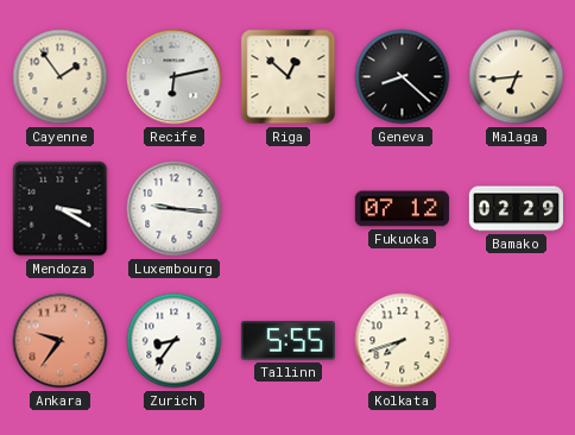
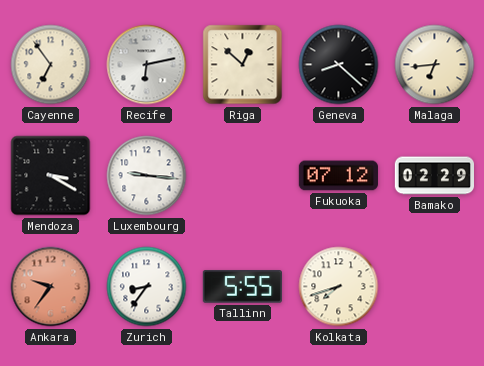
Cayenne: 1:54 -> 6:54 (51, 65)
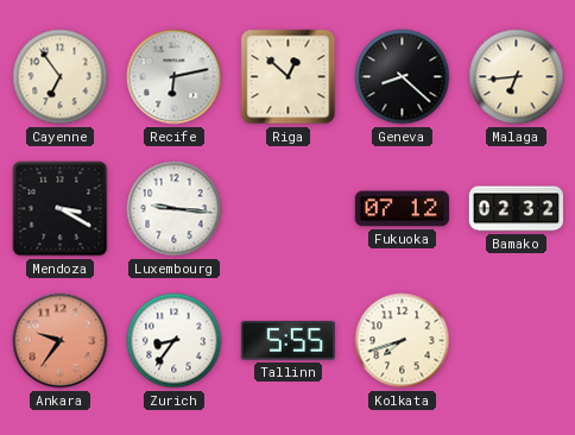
Bamako: 02:29 -> 02:32 (516, 209)
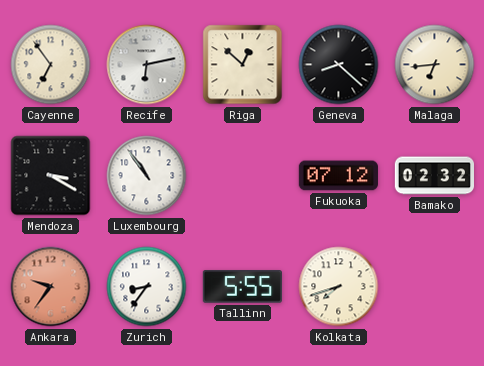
Luxembourg: 9:16 -> 10:54 (147, 176)
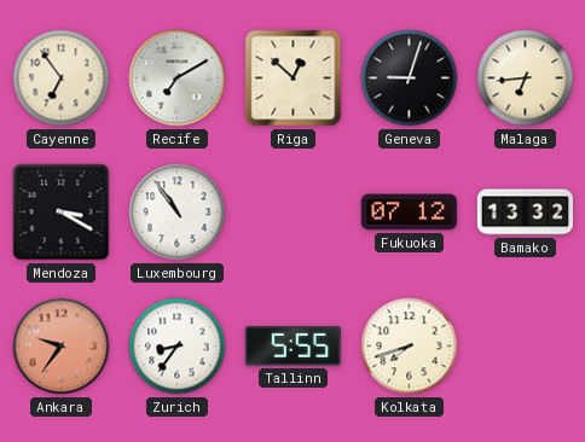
Recife: 6:13 -> 7:10 (178, 78)
Geneva: 8:22 -> 9:03 (410, 78)
Bamako: 02:32 -> 13:32 (525, 213)
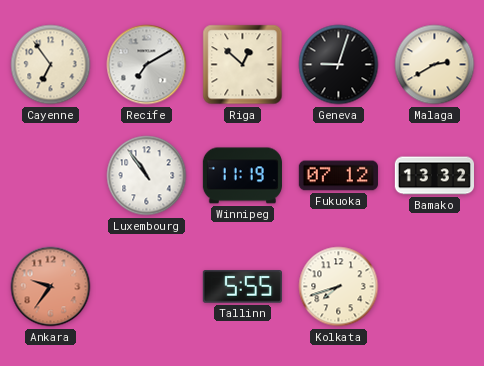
Malaga: 6:44 -> 2:40 (435, 65)
Mendoza: 3:20 -> none (62, 213)
Winnipeg: none -> 11:19 (242, 176)
Zurich: 8:36 -> none (178, 347)
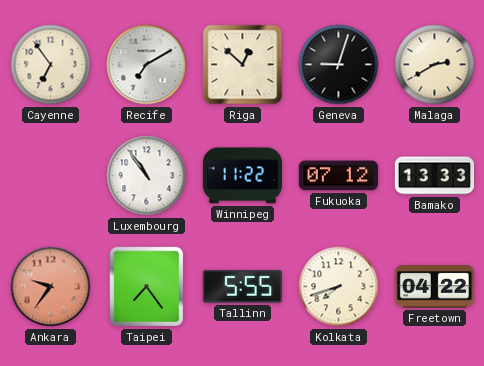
Winnipeg: 11:19 -> 11:22 (242, 176)
Bamako: 13:32 -> 13:33 (434, 176)
Taipei: none -> 7:24 (147, 287)
Freetown: none -> 04:22 (434, 287)
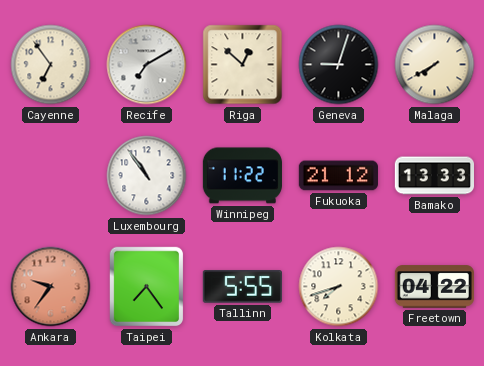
Malaga: 2:40 -> 7:40 (435, 65)
Fukuoka: 07:12 -> 21:12 (338, 176)
